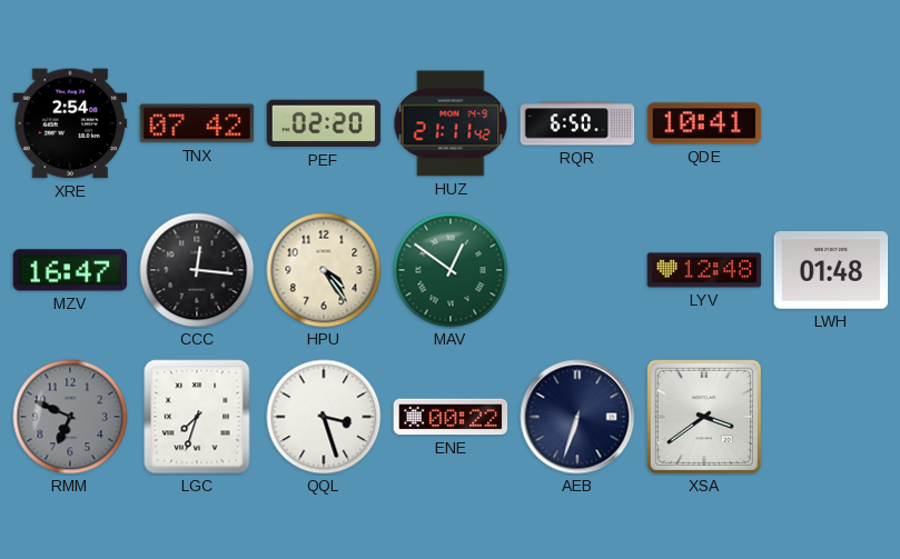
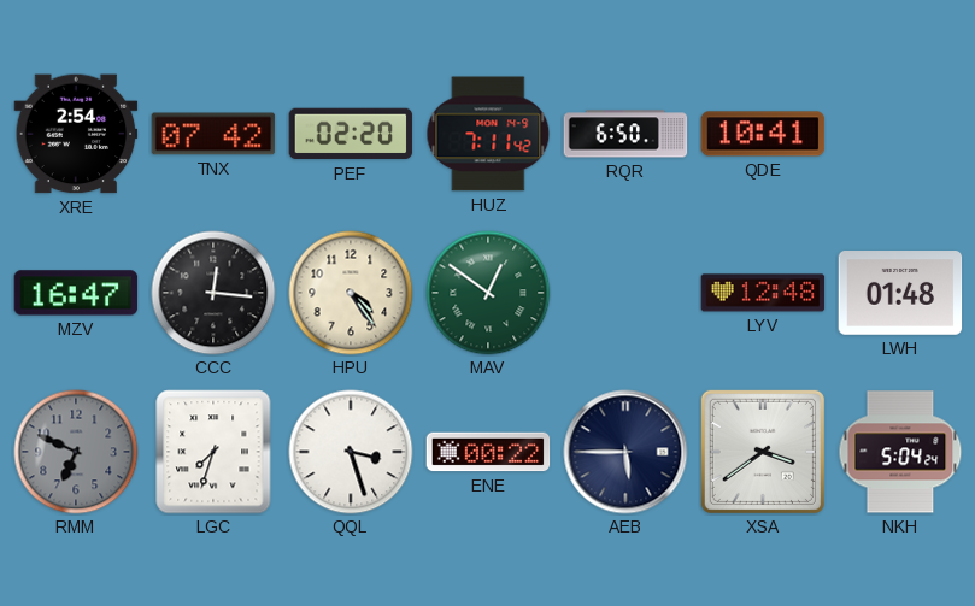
HUZ: 21:11 -> 7:11 (488, 134)
AEB: 6:33 -> 5:45 (625, 452)
NKH: none -> 5:04 (900, 452)
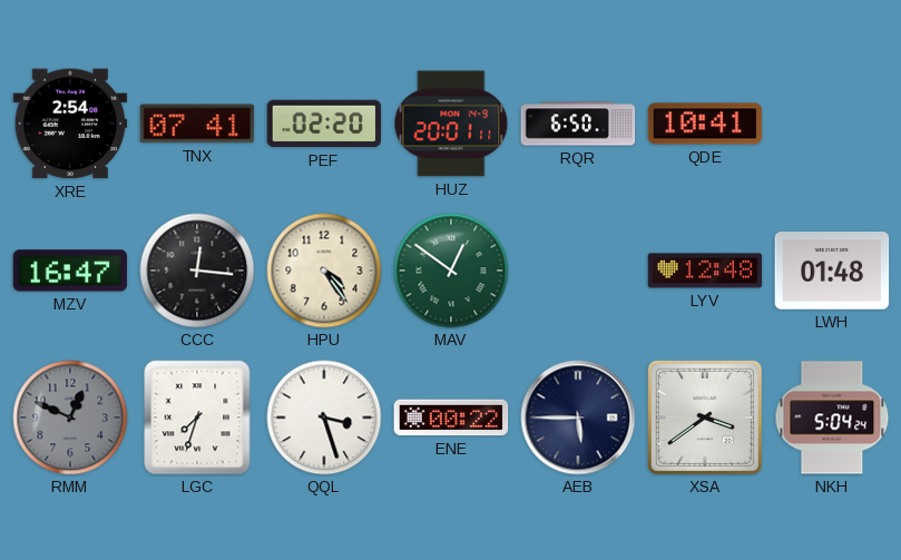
TNX: 07:42 -> 07:41 (197, 124)
HUZ: 7:11 -> 20:01 (451, 124)
RMM: 6:49 -> 12:49 (70, 417)
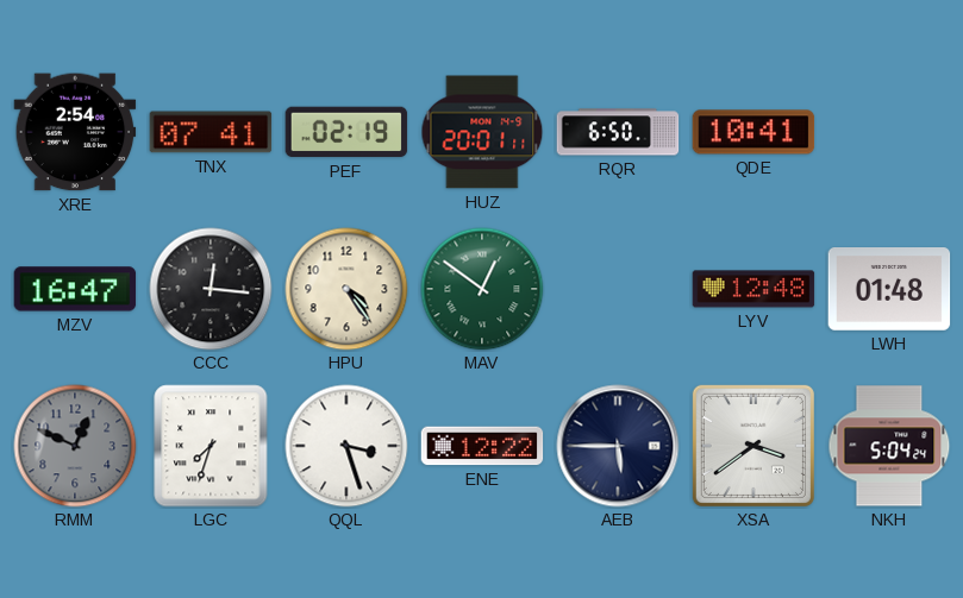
PEF: 02:20 -> 02:19 (346, 132)
ENE: 00:22 -> 12:22 (482, 446)
